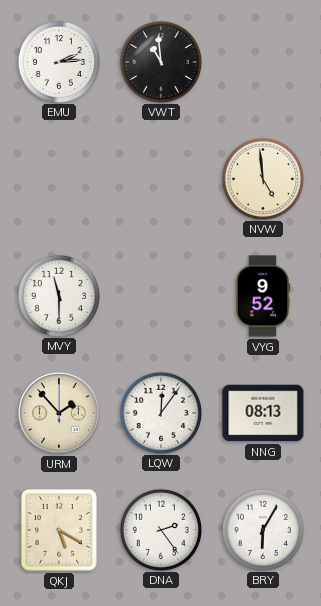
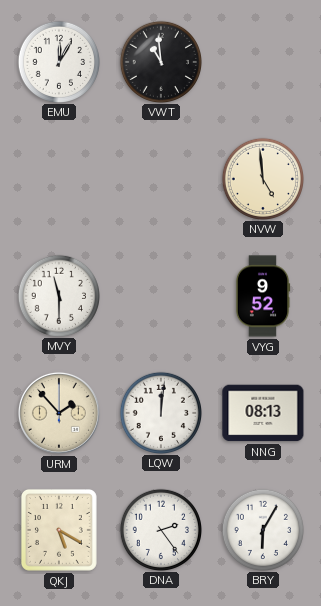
EMU: 2:14 -> 12:05 (58, 61)
LQW: 12:06 -> 12:01 (160, 412)
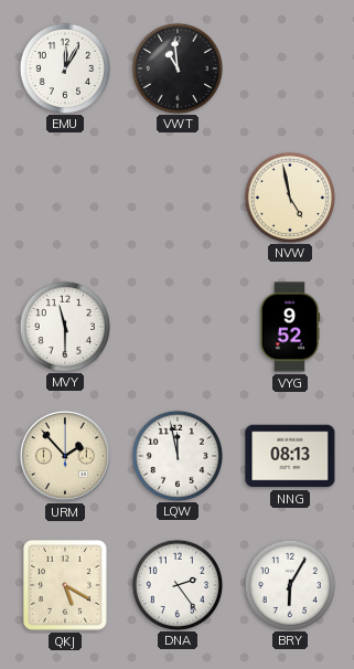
NVW: 4:59 -> 4:58 (289, 197)
LQW: 12:01 -> 11:58 (176, 455)
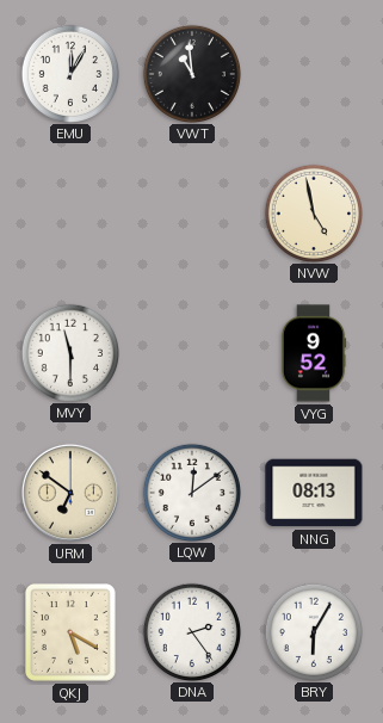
URM: 1:53 -> 6:51 (70, 493)
LQW: 11:58 -> 12:09 (191, 492)
